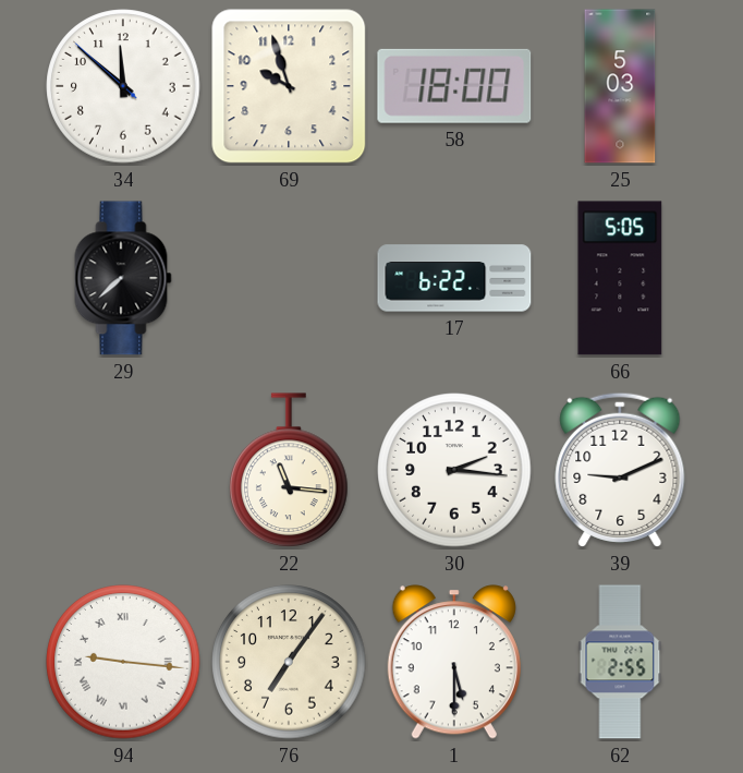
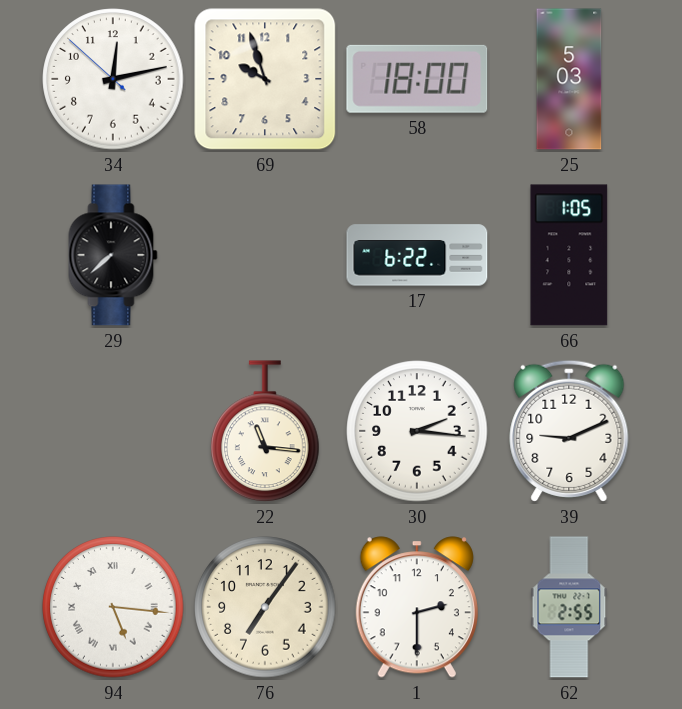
34: 11:51 -> 12:12 (113, 79)
66: 5:05 -> 1:05 (569, 255)
94: 9:16 -> 5:16 (113, 607)
1: 5:30 -> 2:30 (417, 607)
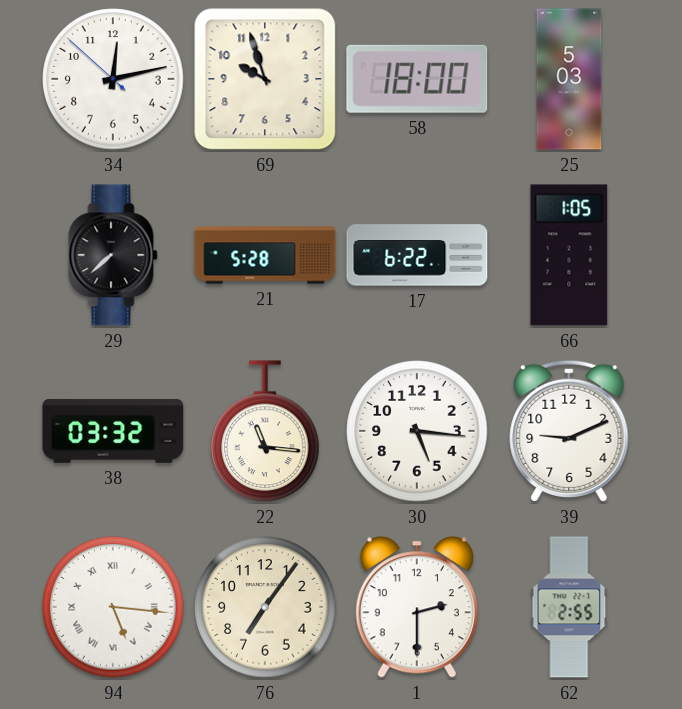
21: none -> 5:28 (265, 255)
38: none -> 03:32 (113, 431)
30: 2:16 -> 5:16 (417, 431)
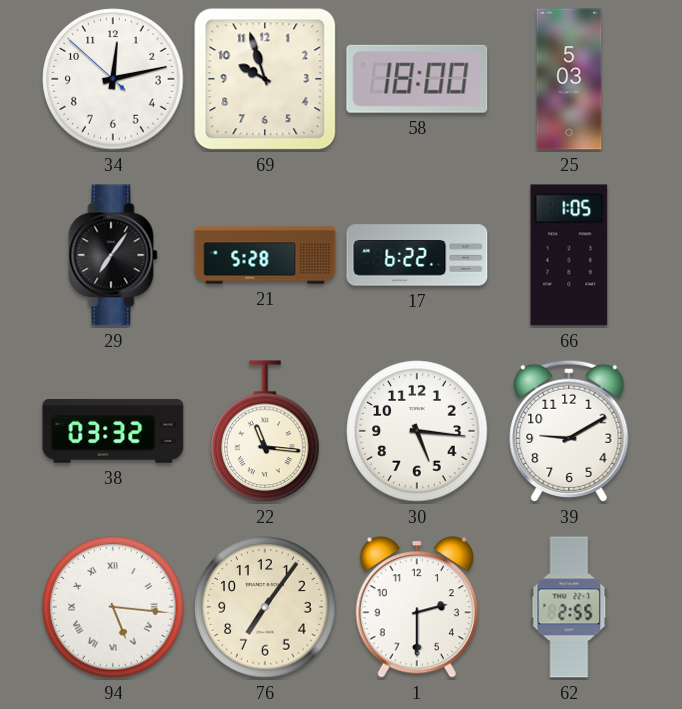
29: 7:38 -> 7:06 (113, 255)
39: 9:11 -> 9:10 (569, 431)
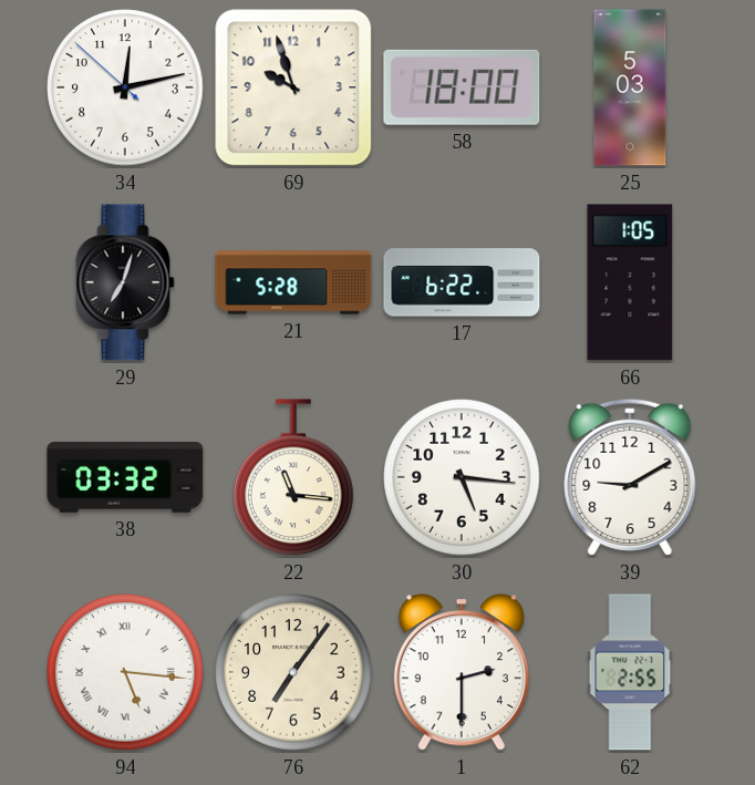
29: 7:06 -> 7:03 (125, 282)
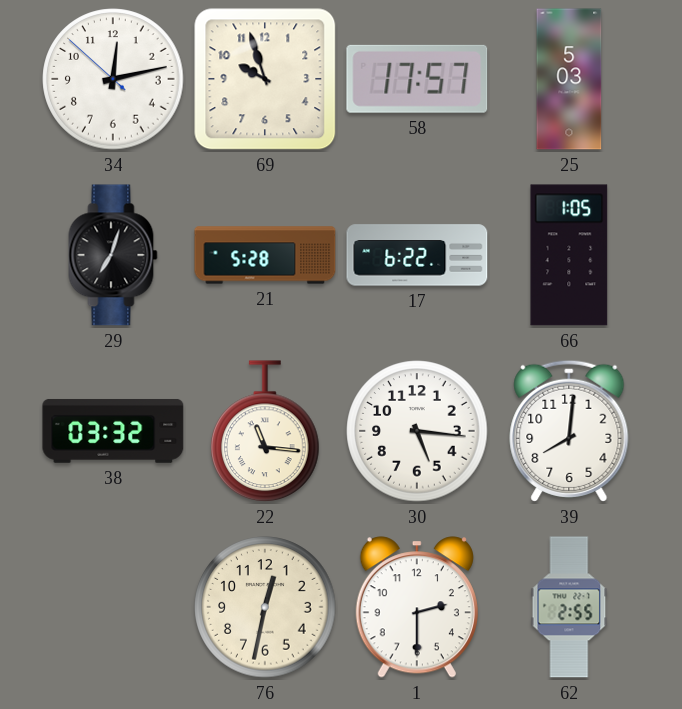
58: 18:00 -> 17:57 (417, 79)
39: 9:10 -> 8:01 (569, 431)
94: 5:16 -> none (125, 672)
76: 7:06 -> 12:32 (265, 607)
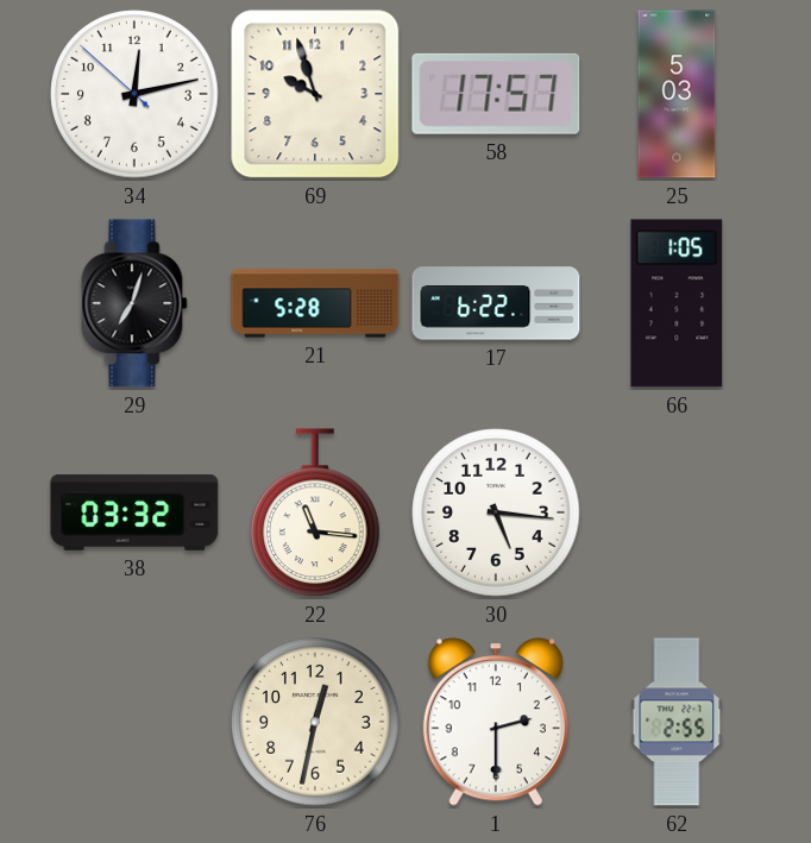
39: 8:01 -> none (569, 431)
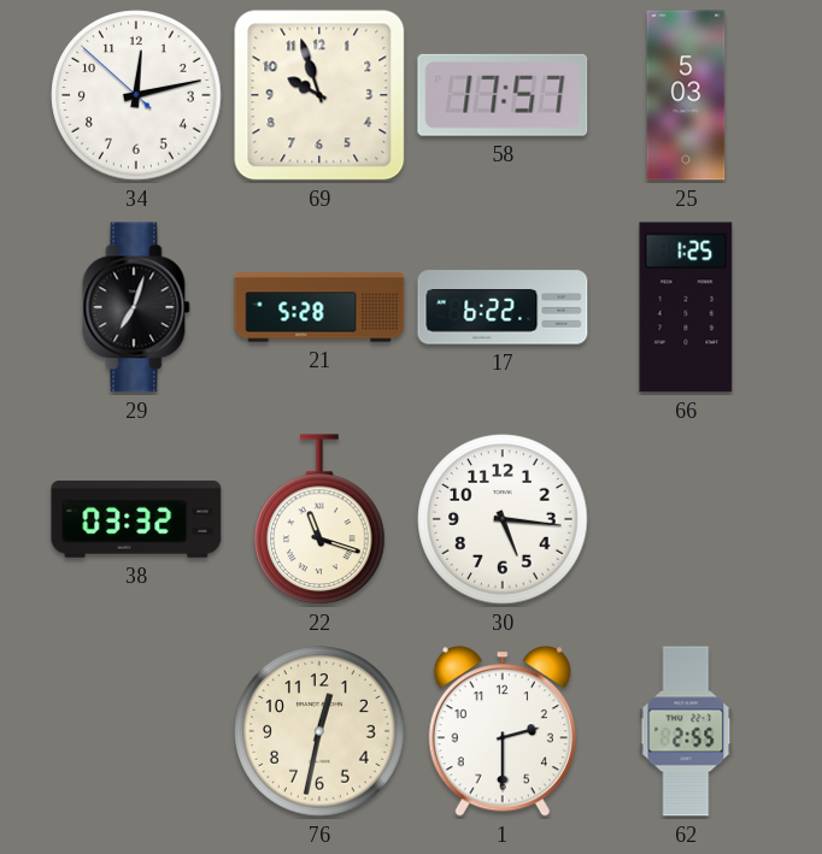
66: 1:05 -> 1:25 (686, 307)
22: 11:16 -> 11:18 (321, 520)
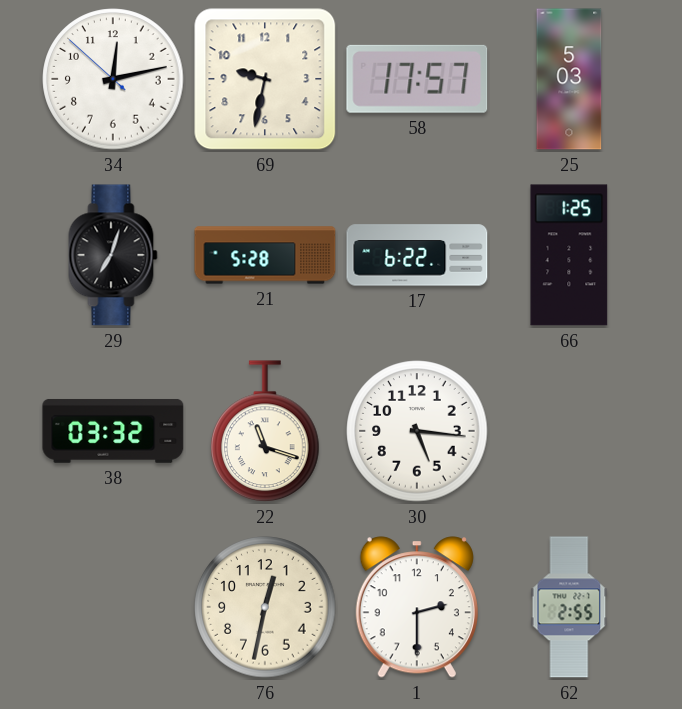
69: 9:57 -> 9:32 (265, 79)
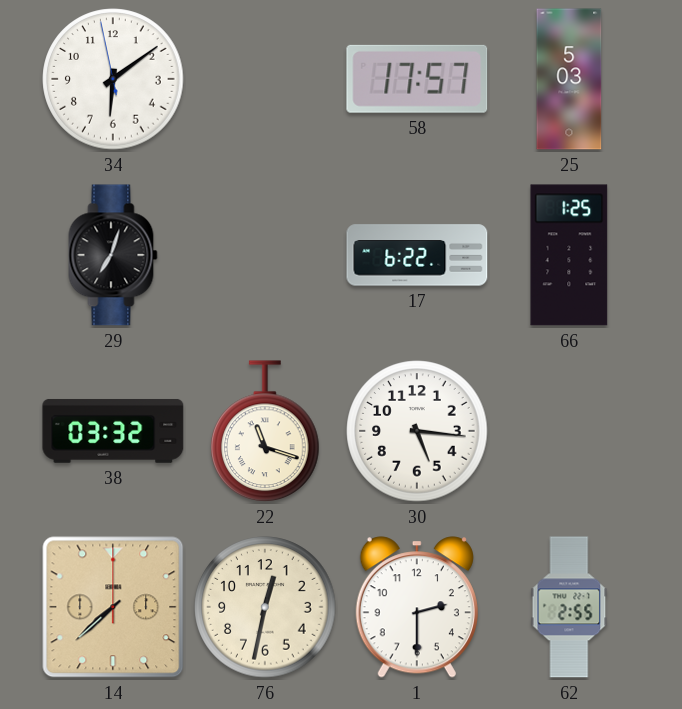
34: 12:12 -> 6:08 (113, 79)
69: 9:32 -> none (265, 79)
21: 5:28 -> none (265, 255)
14: none -> 7:38 (113, 607)
